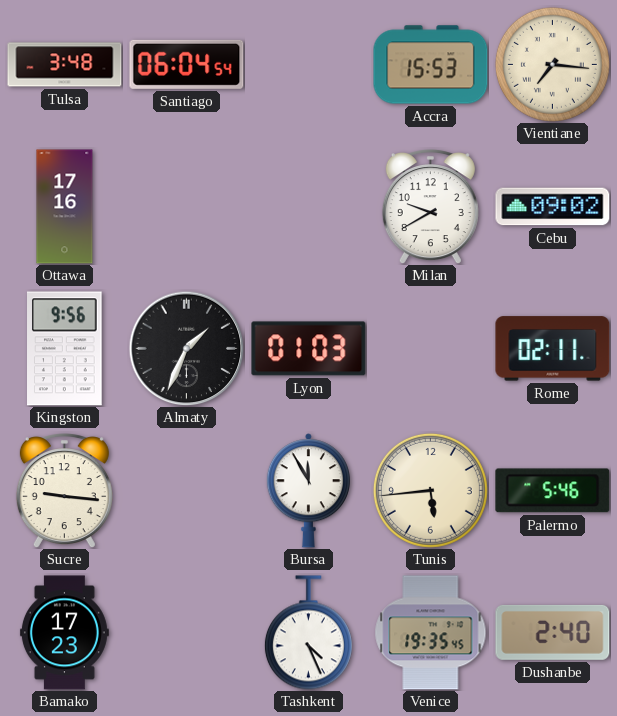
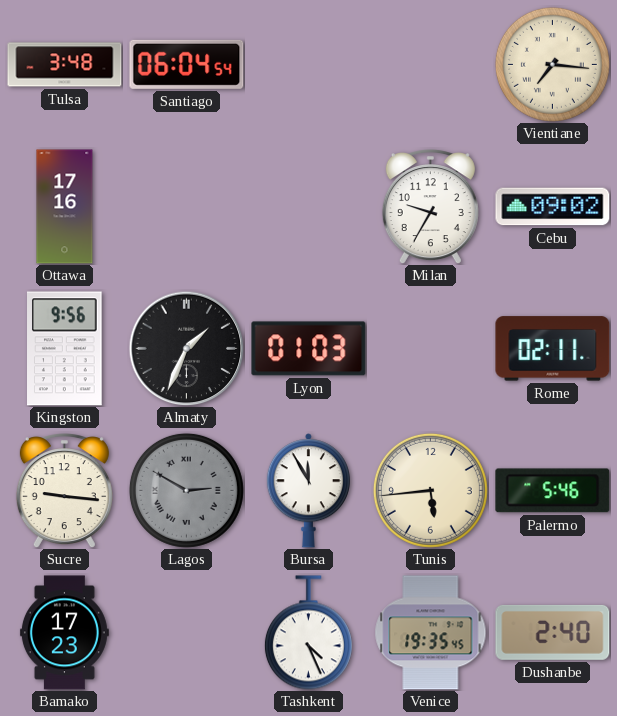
Accra: 15:53 -> none (431, 65)
Milan: 9:40 -> 9:35 (430, 207)
Lagos: none -> 2:50 (186, 490)
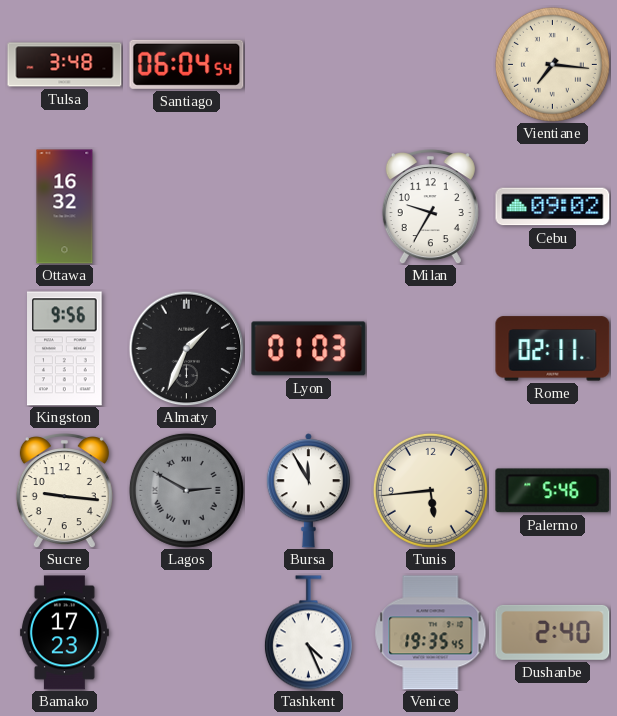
Ottawa: 17:16 -> 16:32 (65, 207)
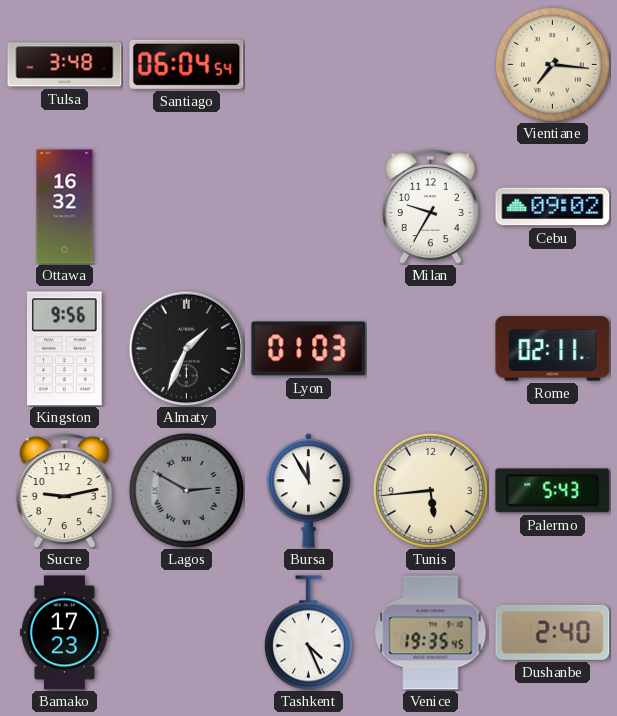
Sucre: 9:16 -> 9:13 (64, 491)
Palermo: 5:46 -> 5:43 (553, 491)
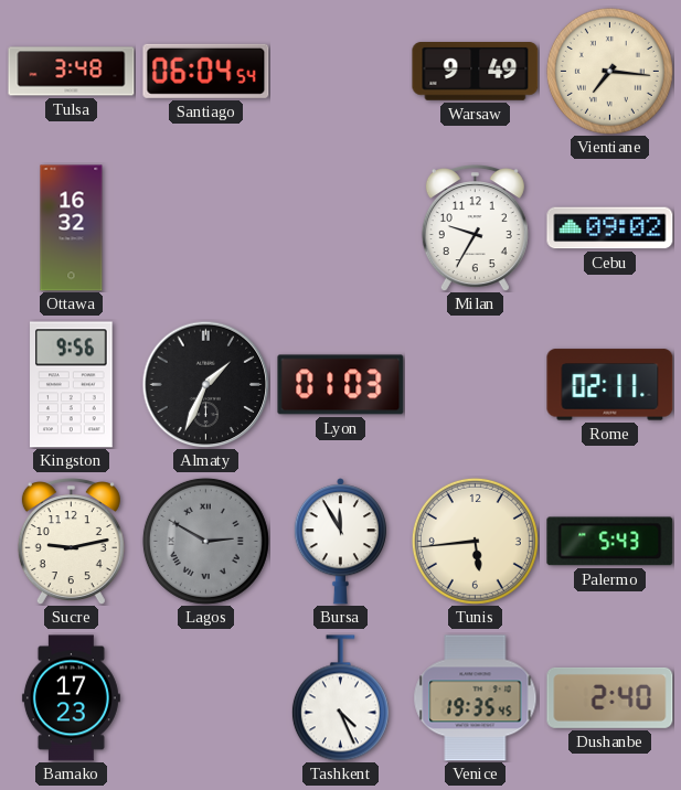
Warsaw: none -> 9:49 (476, 72)
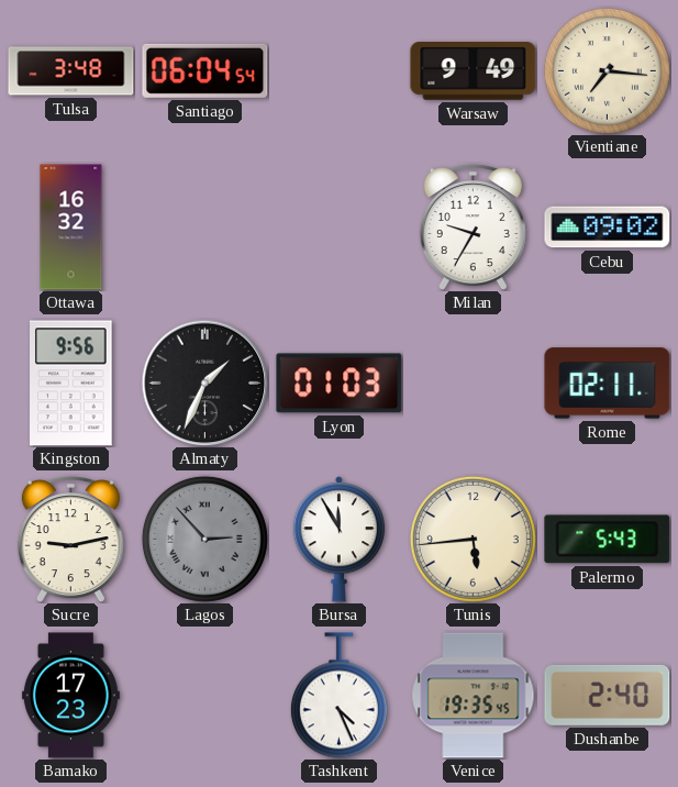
Lagos: 2:50 -> 2:53 (204, 539)
